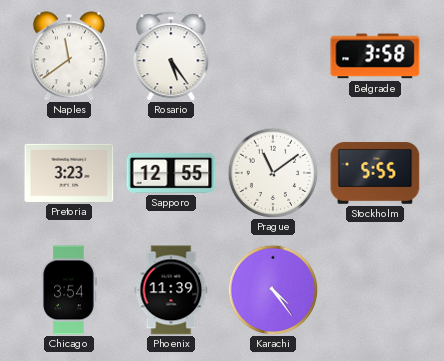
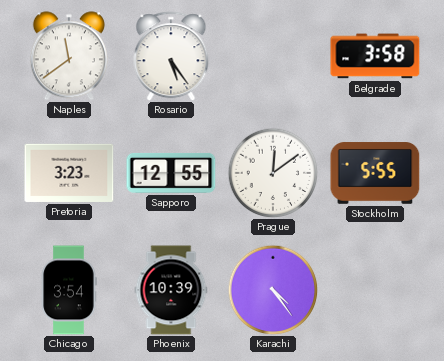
Prague: 11:09 -> 12:09 (273, 173)
Phoenix: 11:39 -> 10:39 (171, 290)
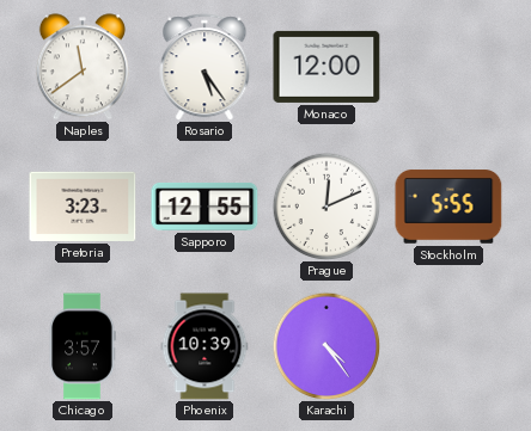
Monaco: none -> 12:00 (326, 67)
Belgrade: 3:58 -> none (375, 56)
Prague: 12:09 -> 12:11 (326, 207)
Chicago: 3:54 -> 3:57 (83, 346)
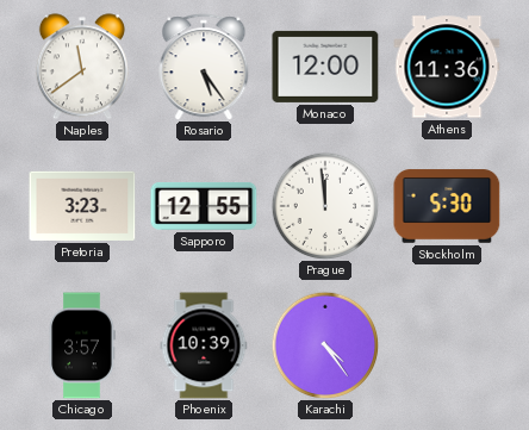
Athens: none -> 11:36 (447, 67)
Prague: 12:11 -> 11:59 (325, 206)
Stockholm: 5:55 -> 5:30 (447, 206)
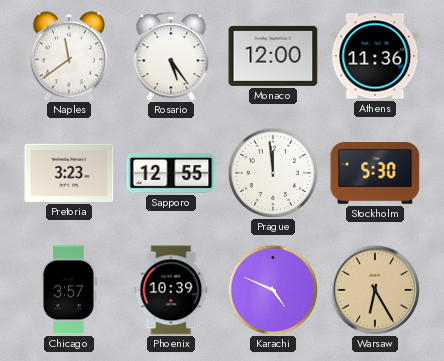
Karachi: 4:24 -> 4:49 (273, 290)
Warsaw: none -> 6:25 (375, 290)
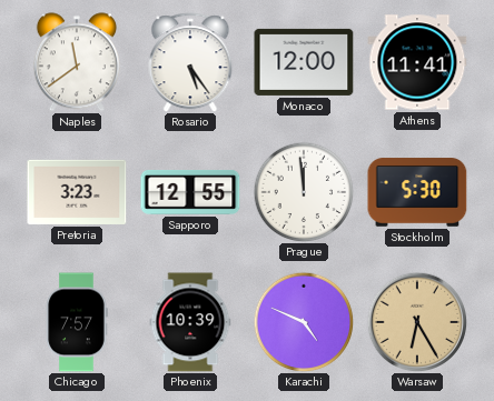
Athens: 11:36 -> 11:41 (417, 62)
Chicago: 3:57 -> 7:57 (77, 322)
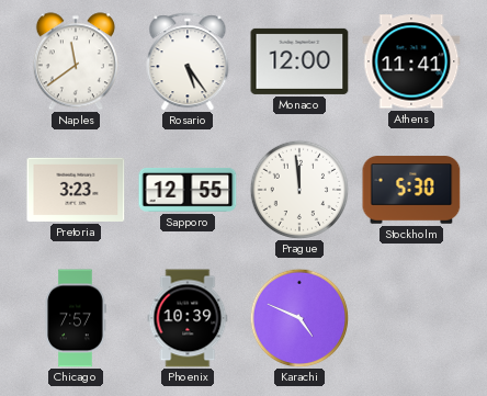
Warsaw: 6:25 -> none (417, 322)
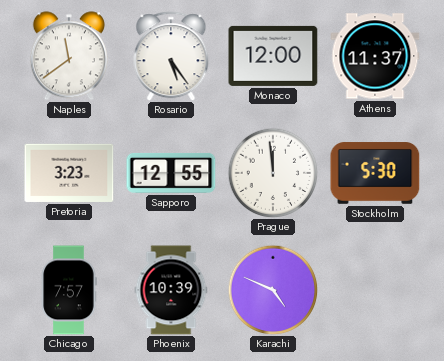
Athens: 11:41 -> 11:37 (375, 56)
